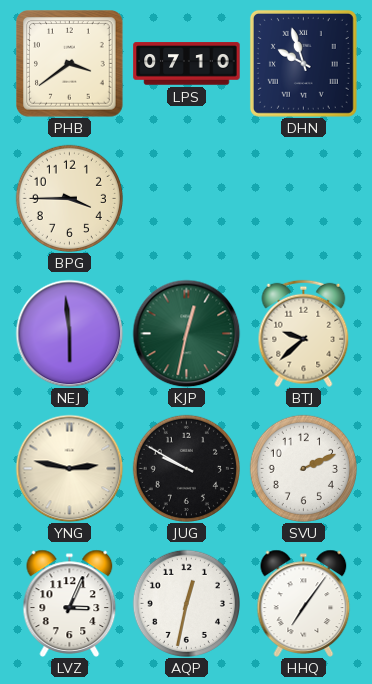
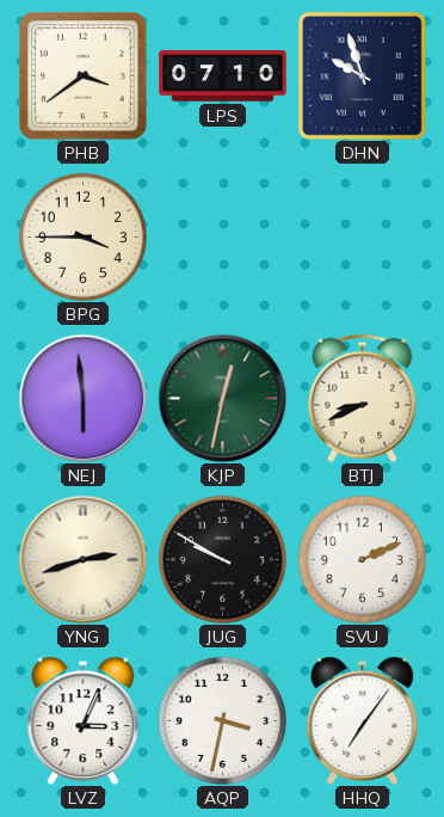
BTJ: 9:38 -> 8:41 (363, 398)
YNG: 2:47 -> 2:42 (82, 559)
AQP: 12:32 -> 3:32 (222, 720)
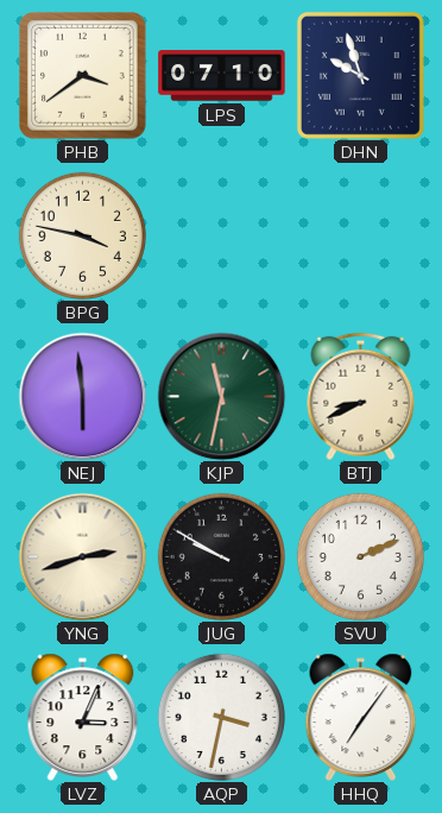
BPG: 3:45 -> 3:47 (82, 235)
KJP: 12:32 -> 11:32 (221, 396)
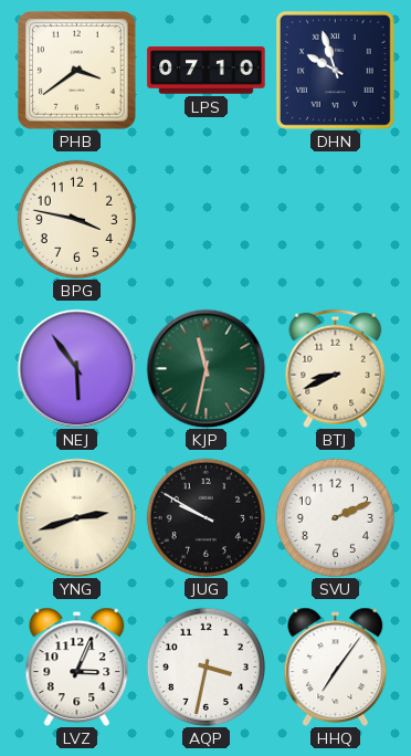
NEJ: 5:59 -> 5:54 (76, 368)
